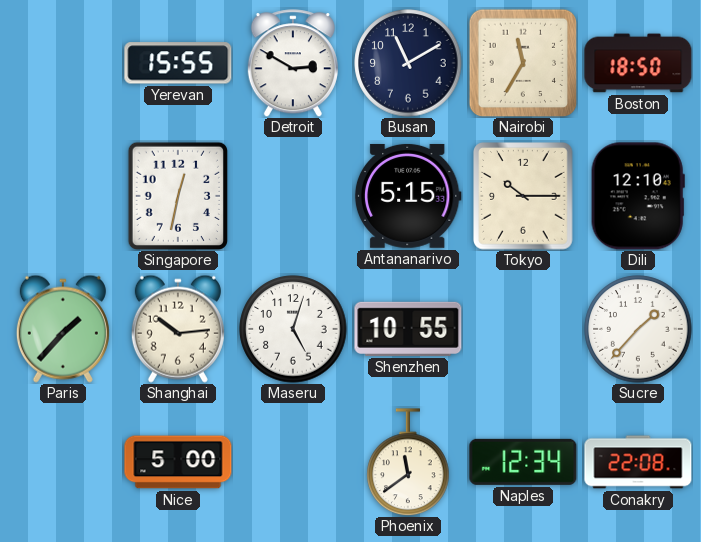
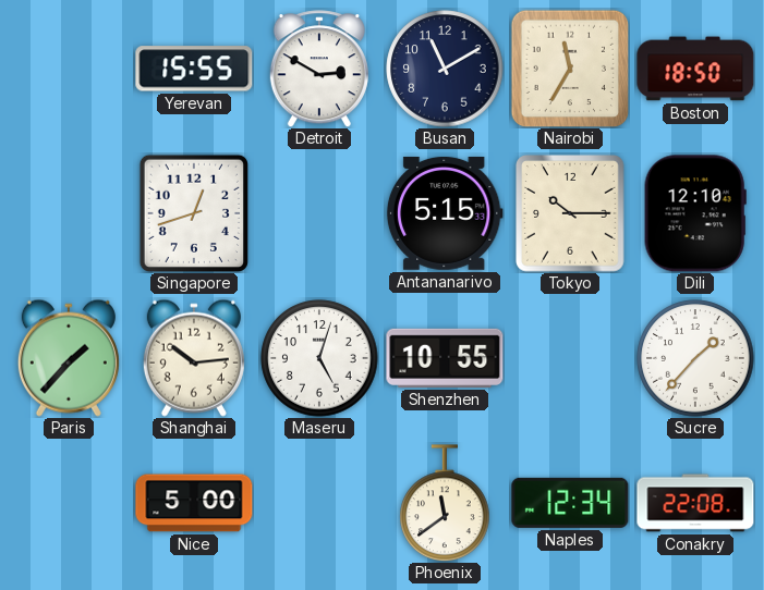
Singapore: 12:32 -> 12:42 (194, 212)
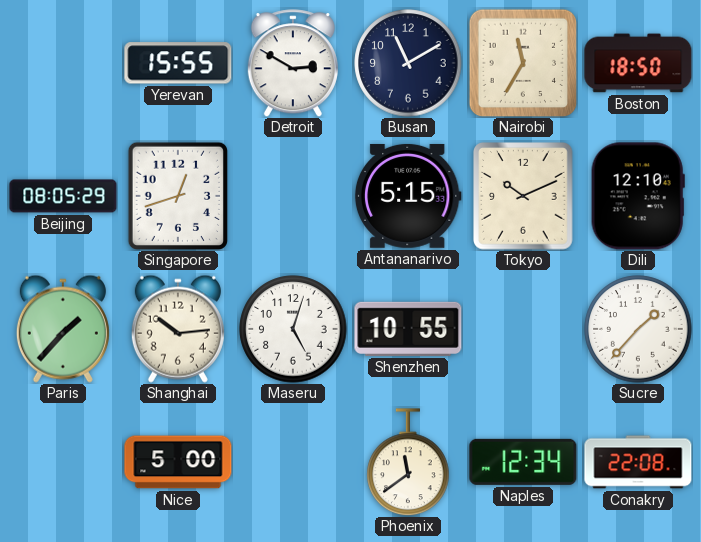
Beijing: none -> 08:05 (63, 196)
Tokyo: 10:15 -> 10:11 (524, 197)
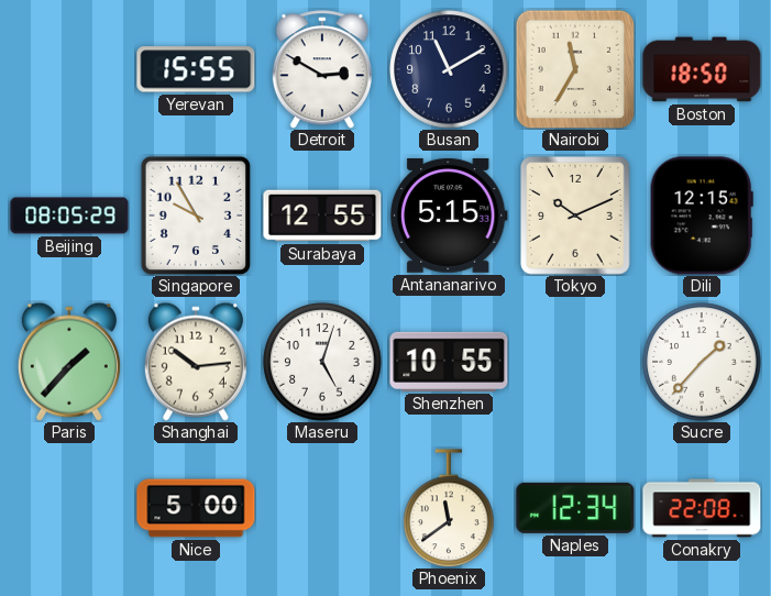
Singapore: 12:42 -> 9:55 (196, 214)
Surabaya: none -> 12:55 (322, 216)
Dili: 12:10 -> 12:15 (702, 216)
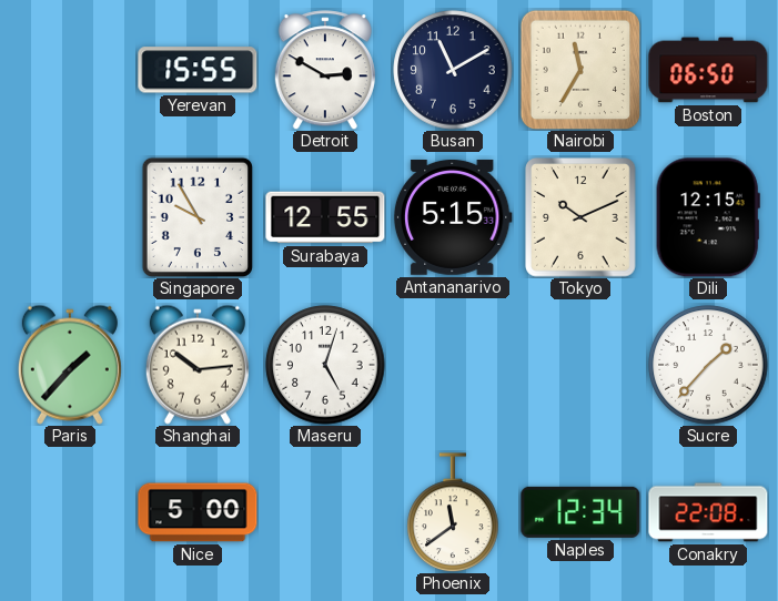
Boston: 18:50 -> 06:50 (708, 70)
Beijing: 08:05 -> none (69, 216)
Shenzhen: 10:55 -> none (449, 362)
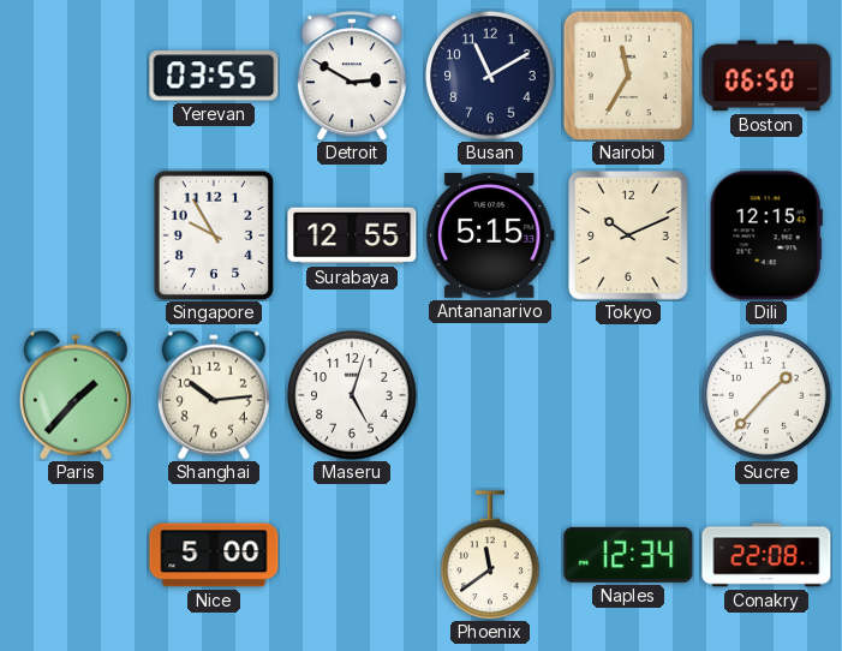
Yerevan: 15:55 -> 03:55 (214, 76)
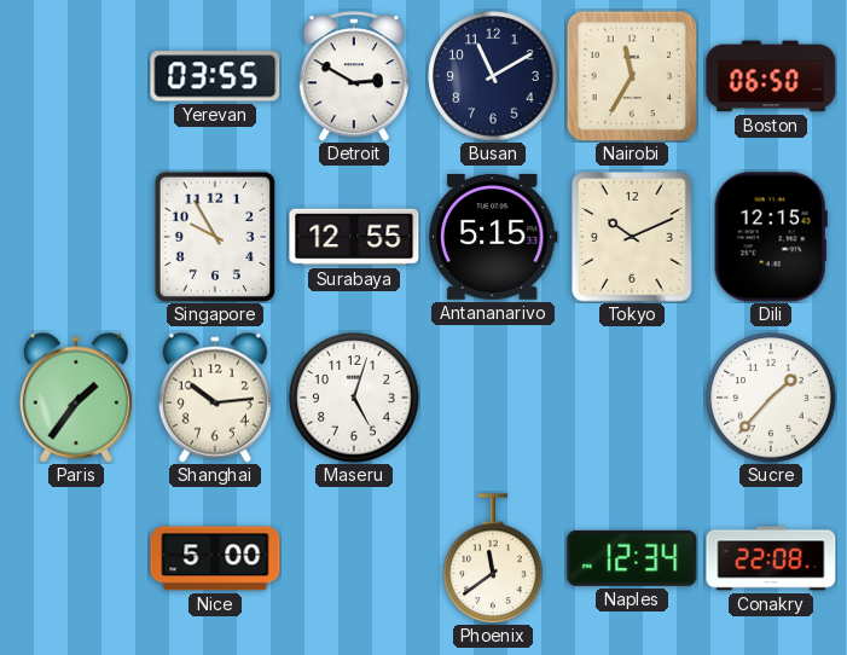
Paris: 1:37 -> 1:36 (76, 398)
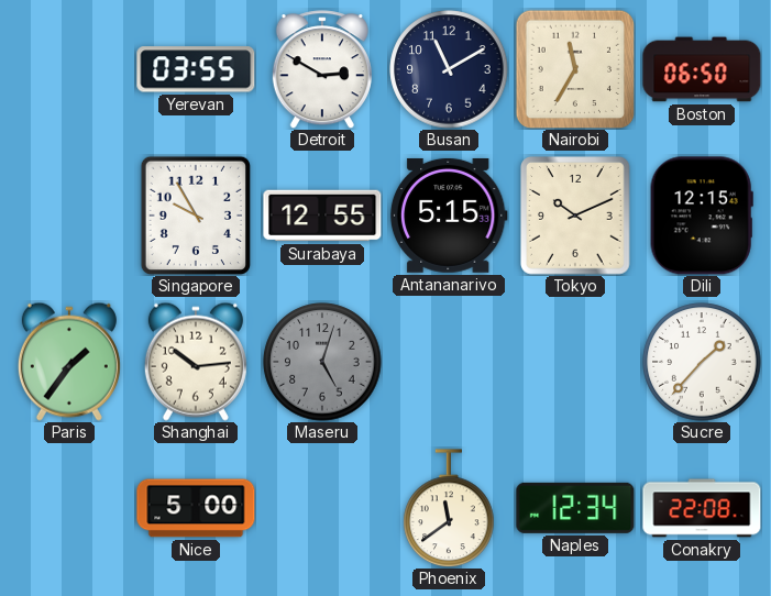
Maseru dial: white -> grey (322, 362)
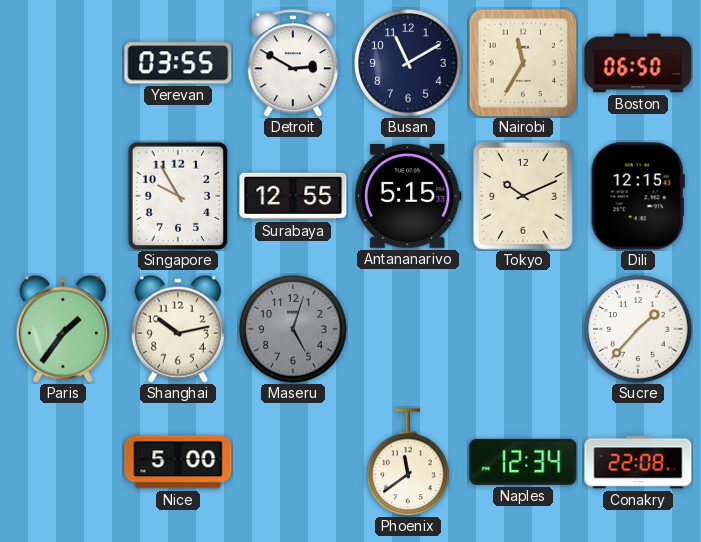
Shanghai: 10:14 -> 10:13 (178, 329)
